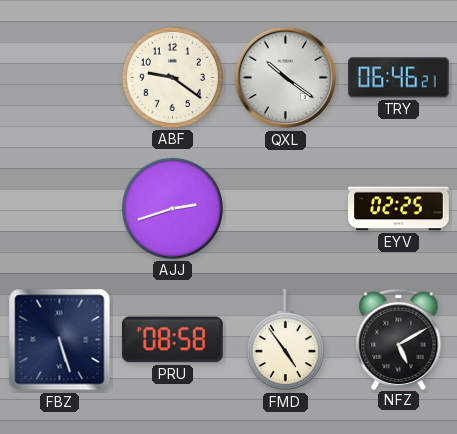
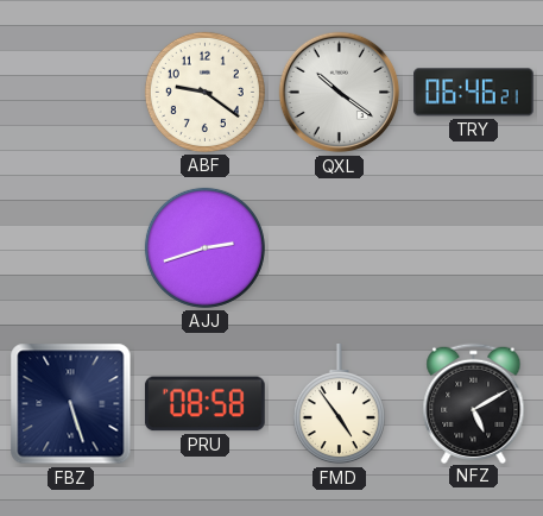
EYV: 02:25 -> none (399, 209)
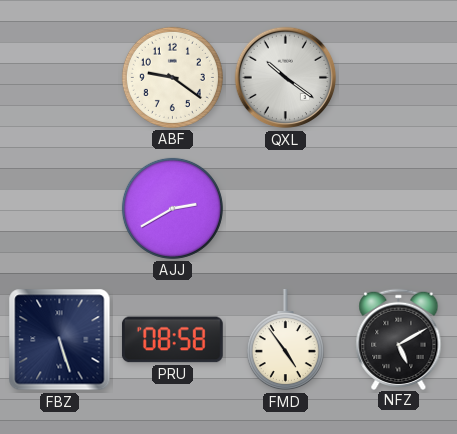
TRY: 06:46 -> none (474, 93)
AJJ: 2:42 -> 2:40 (172, 208)
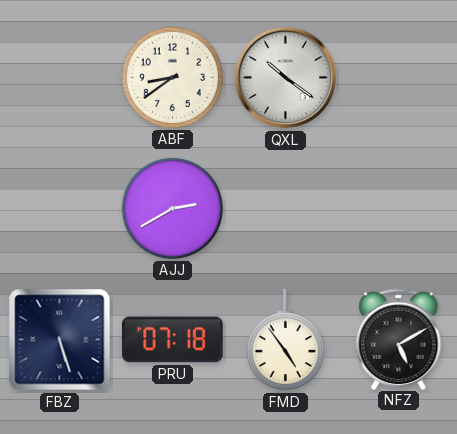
ABF: 9:21 -> 8:39 (172, 77)
PRU: 08:58 -> 07:18 (172, 340)
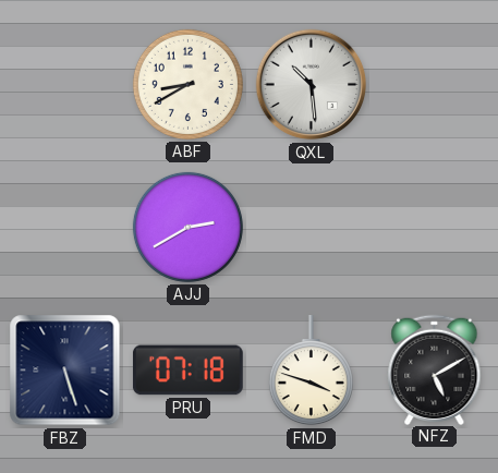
ABF: 8:39 -> 8:40 (187, 84)
QXL: 10:21 -> 10:29 (312, 85)
FMD: 4:54 -> 3:48 (311, 372)
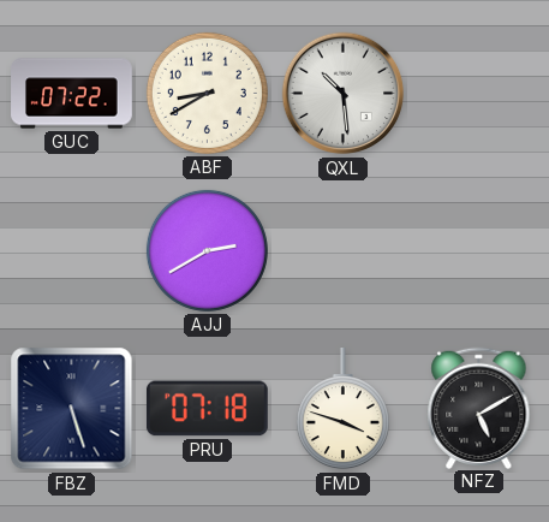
GUC: none -> 07:22 (72, 94)
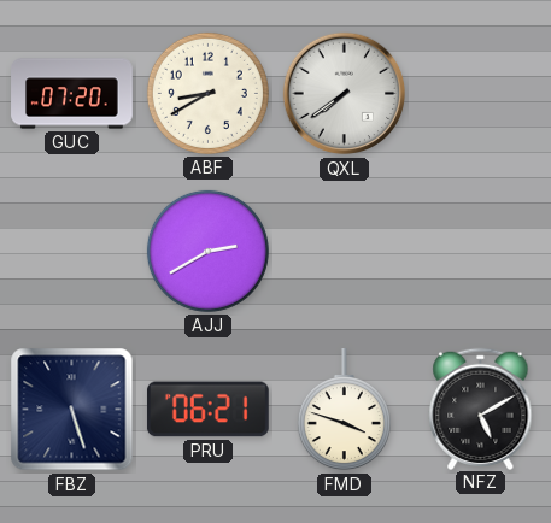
GUC: 07:22 -> 07:20 (72, 94)
QXL: 10:29 -> 7:39 (345, 94)
PRU: 07:18 -> 06:21 (207, 410)
